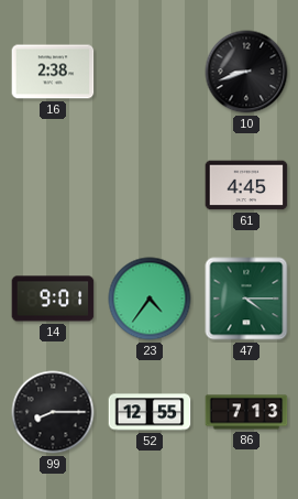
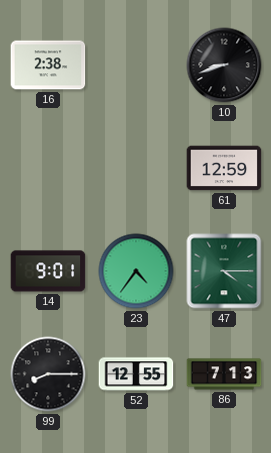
61: 4:45 -> 12:59 (224, 168)
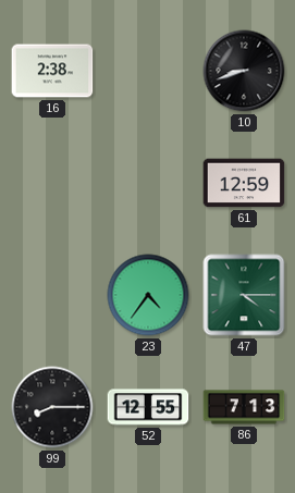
14: 9:01 -> none (48, 271)
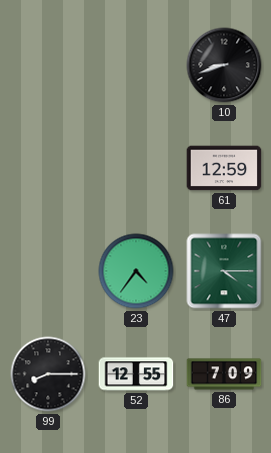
16: 2:38 -> none (52, 71)
86: 7:13 -> 7:09 (224, 374)
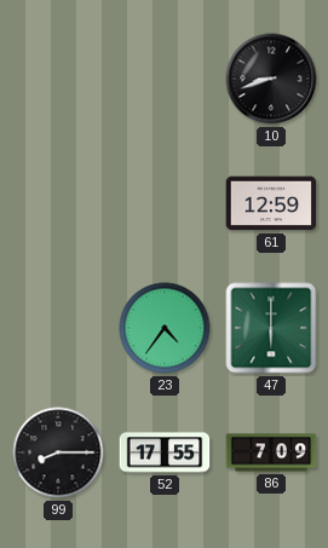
47: 4:15 -> 6:00 (271, 328)
52: 12:55 -> 17:55 (165, 452)
